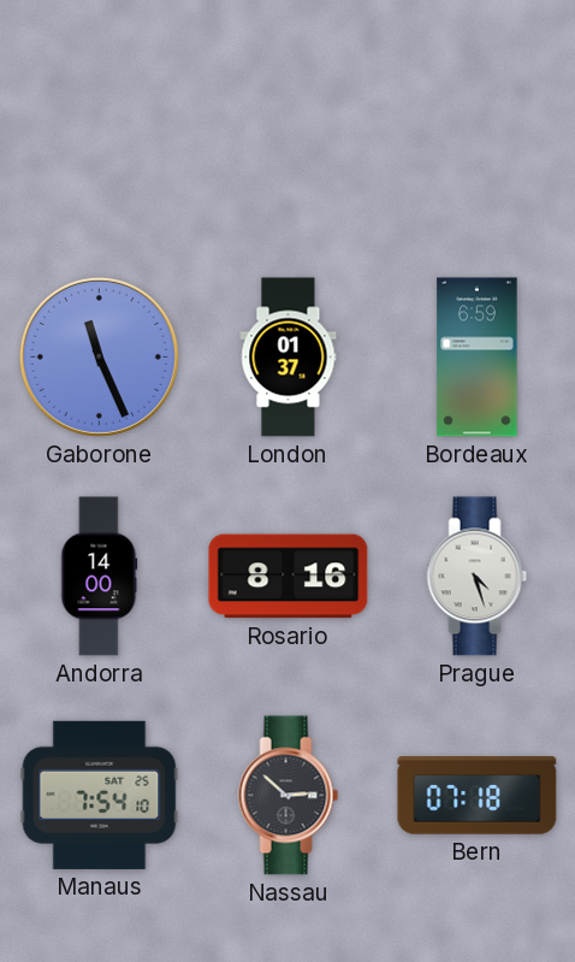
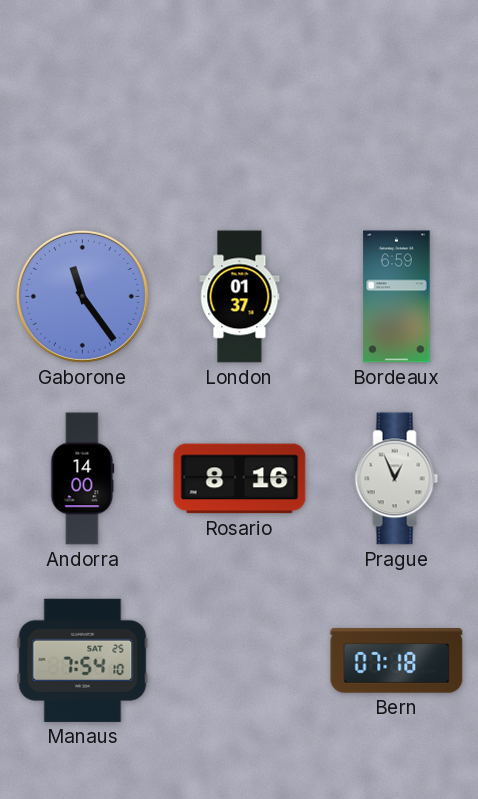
Gaborone: 11:26 -> 11:24 (82, 296)
Prague: 4:27 -> 12:56 (397, 479)
Nassau: 2:52 -> none (289, 796)
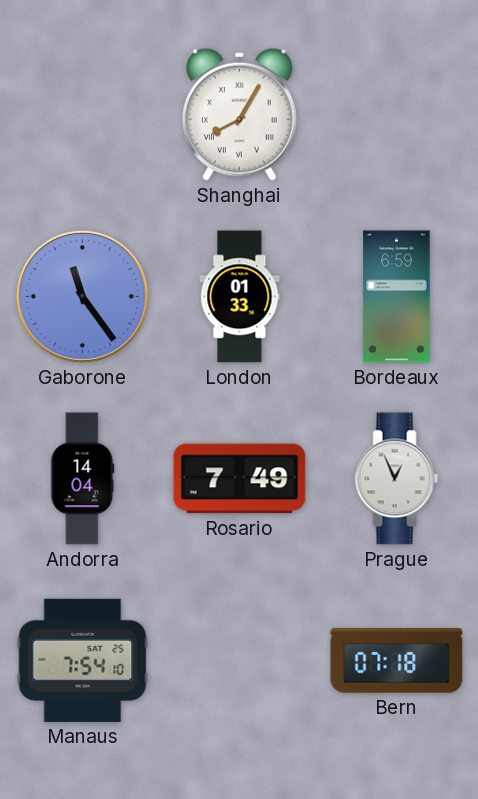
Shanghai: none -> 8:05 (240, 114)
London: 01:37 -> 01:33 (240, 297)
Andorra: 14:00 -> 14:04 (83, 479)
Rosario: 8:16 -> 7:49 (240, 479)
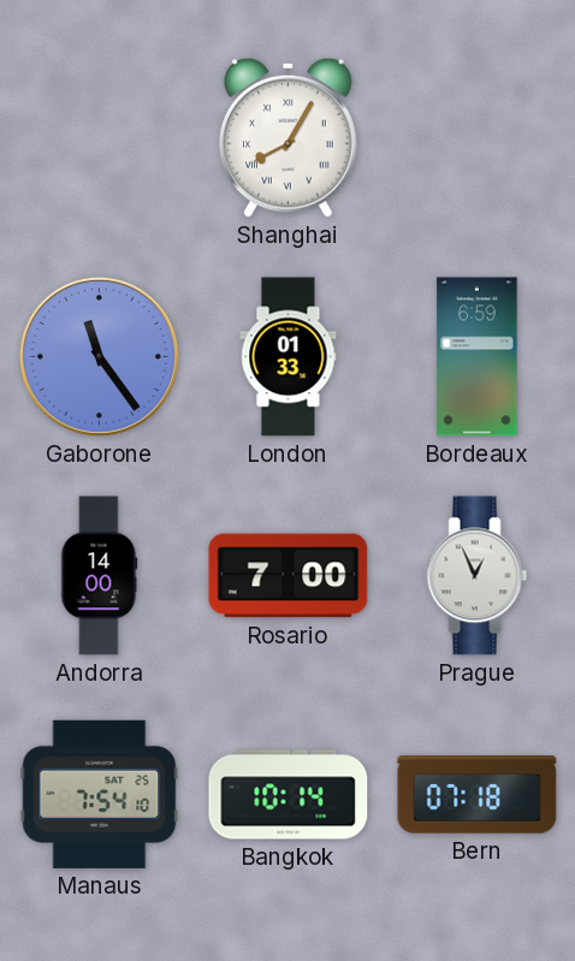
Andorra: 14:04 -> 14:00 (100, 576)
Rosario: 7:49 -> 7:00 (289, 576)
Bangkok: none -> 10:14 (289, 795)
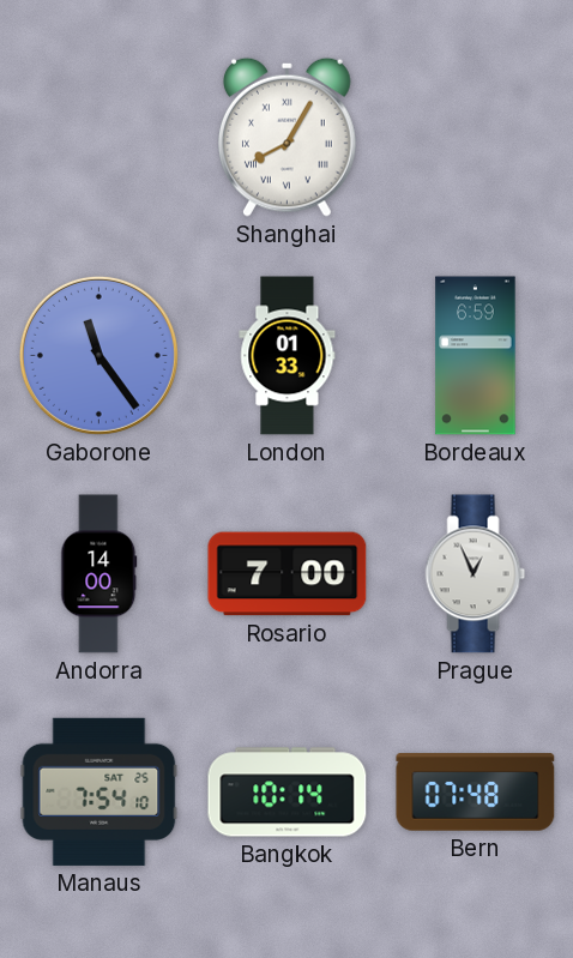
Bern: 07:18 -> 07:48 (476, 793)
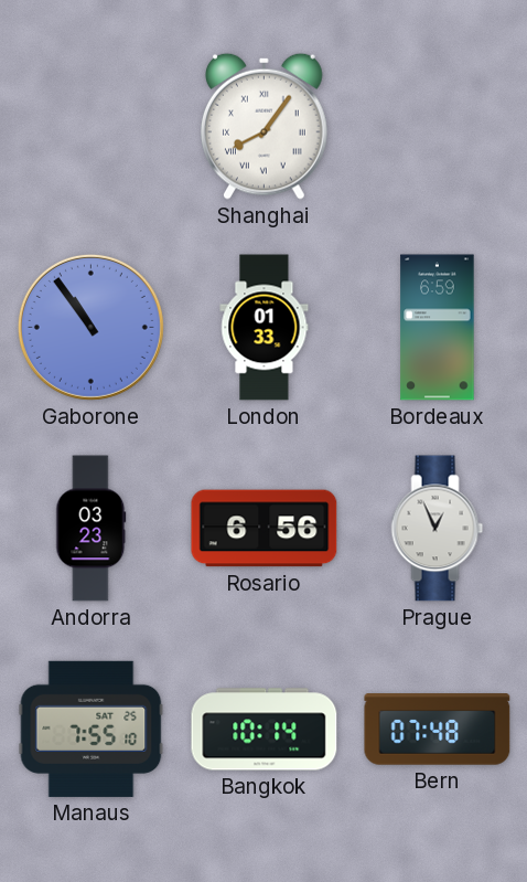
Shanghai: 8:05 -> 8:06 (265, 126)
Gaborone: 11:24 -> 10:54 (90, 327)
Andorra: 14:00 -> 03:23 (92, 529)
Rosario: 7:00 -> 6:56 (265, 529)
Manaus: 7:54 -> 7:55 (92, 729)
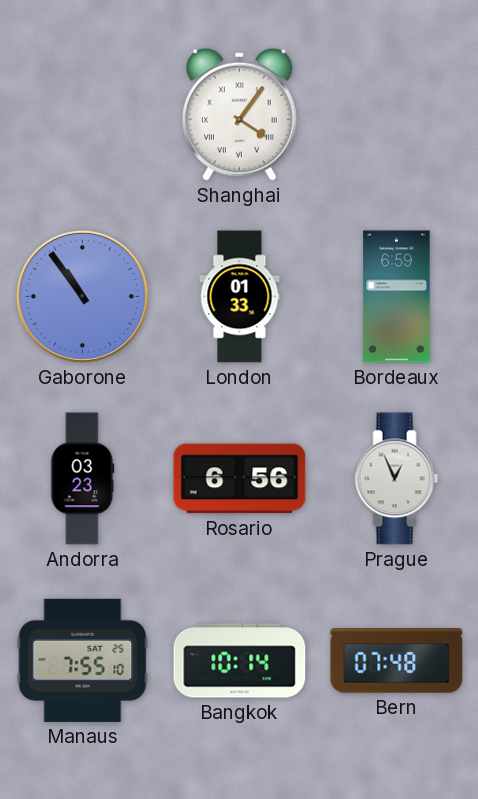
Shanghai: 8:06 -> 4:06 (240, 114)
